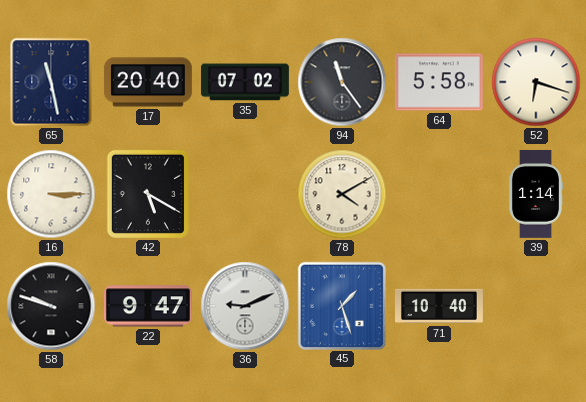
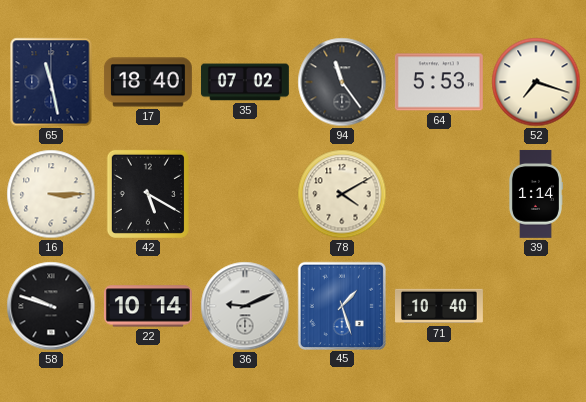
17: 20:40 -> 18:40 (148, 82)
64: 5:58 -> 5:53 (439, 82)
52: 6:18 -> 7:18 (536, 82)
22: 9:47 -> 10:14 (148, 306)
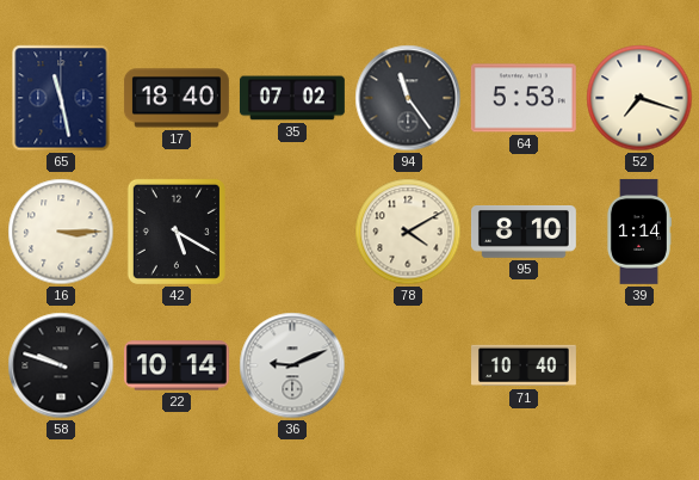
95: none -> 8:10 (524, 233)
45: 1:27 -> none (341, 305)
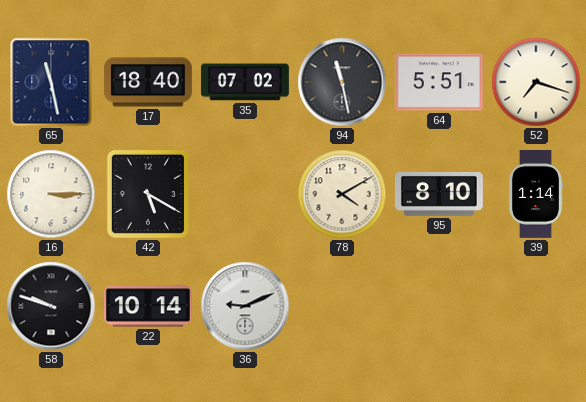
94: 11:24 -> 11:28 (342, 82)
64: 5:53 -> 5:51 (439, 82)
71: 10:40 -> none (525, 365)
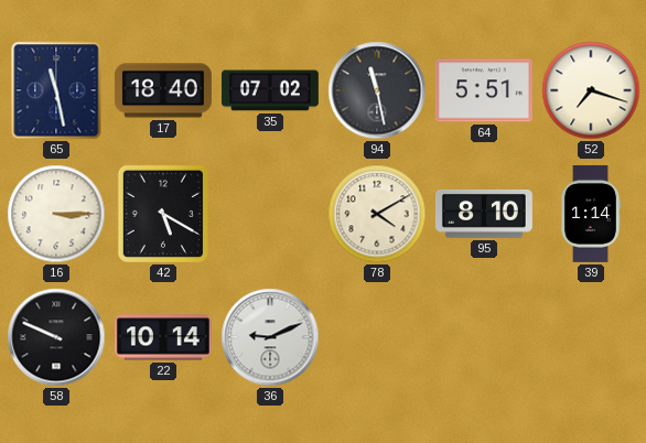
58: 9:48 -> 9:49 (56, 337)
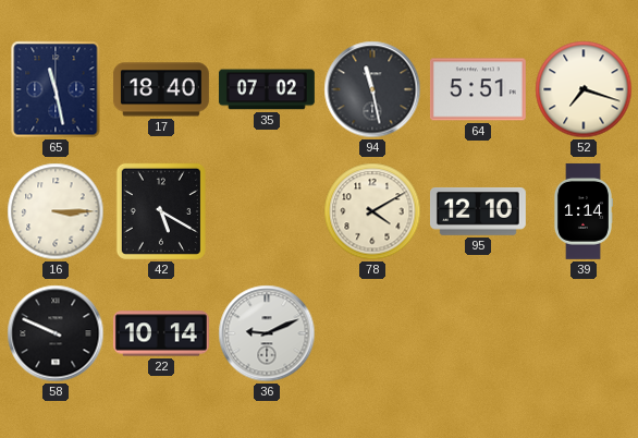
95: 8:10 -> 12:10 (478, 212)
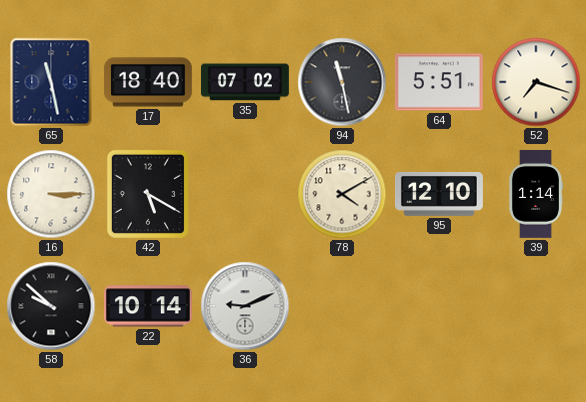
58: 9:49 -> 9:52 (51, 306)
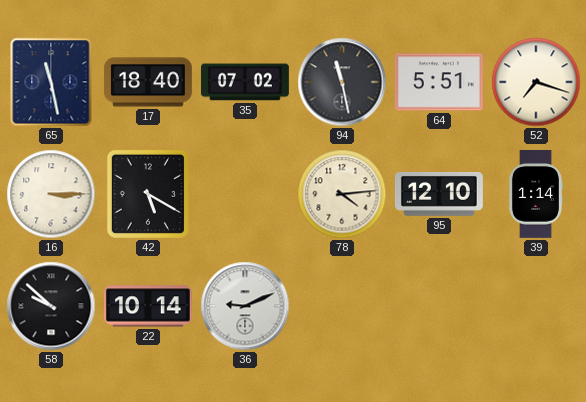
78: 4:10 -> 4:14 (342, 194)
